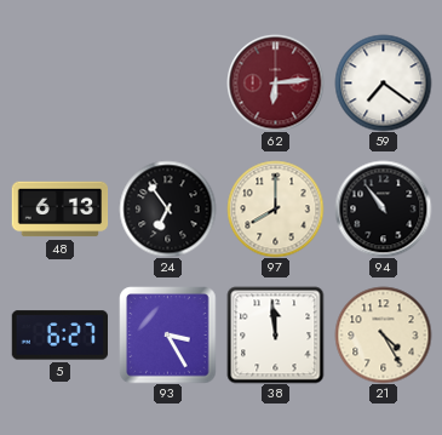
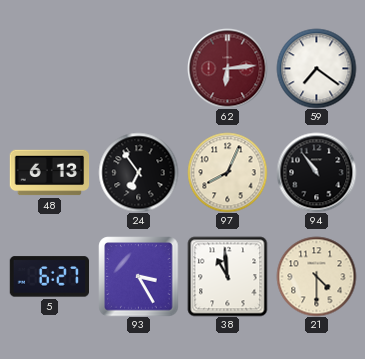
97: 8:00 -> 8:04 (227, 172)
38: 11:59 -> 10:59 (227, 276)
21: 4:25 -> 4:30 (316, 276)
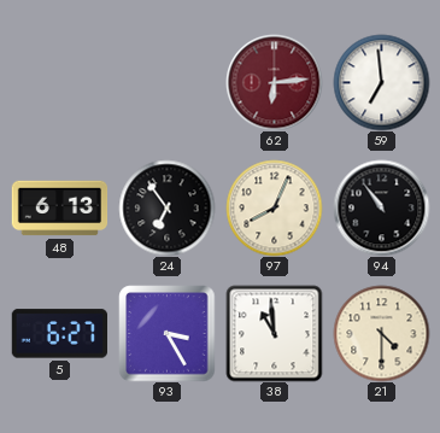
59: 7:21 -> 6:59 (381, 82)
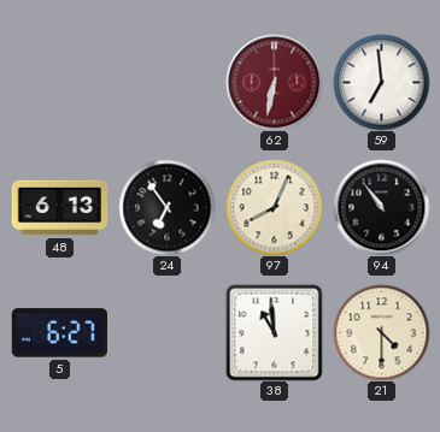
62: 6:14 -> 6:32 (274, 82)
93: 3:25 -> none (166, 333)
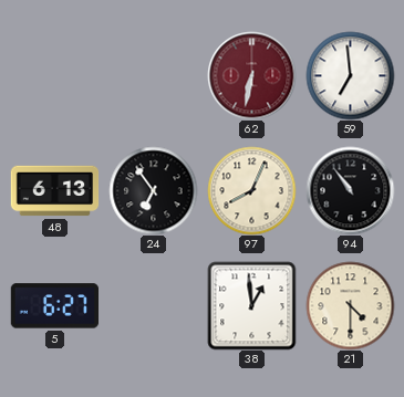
38: 10:59 -> 12:59 (251, 305)
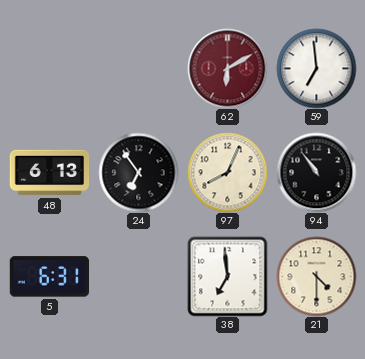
62: 6:32 -> 6:10 (227, 68)
5: 6:27 -> 6:31 (49, 277)
38: 12:59 -> 6:59 (227, 276)
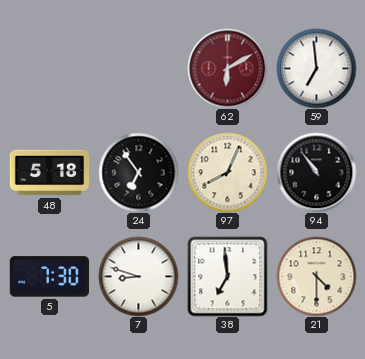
48: 6:13 -> 5:18 (49, 173)
5: 6:31 -> 7:30 (49, 277)
7: none -> 8:48 (138, 276)
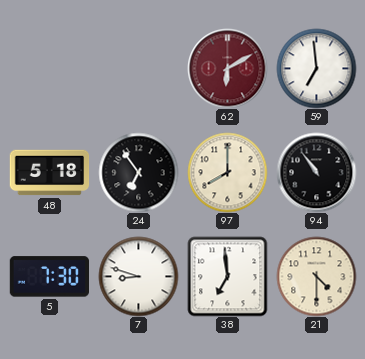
97: 8:04 -> 8:00 (227, 172)
